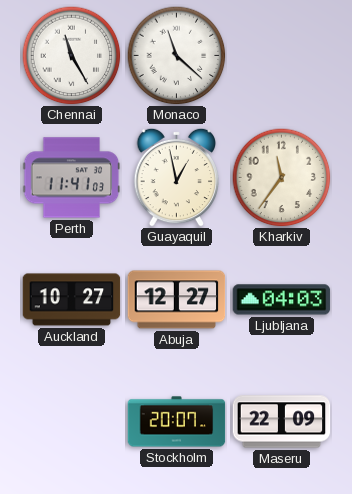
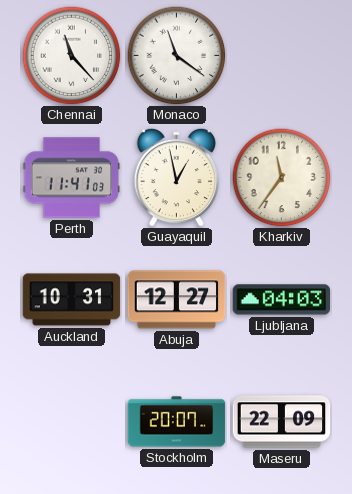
Chennai: 11:25 -> 11:23 (72, 56)
Monaco: 11:22 -> 11:21 (177, 56)
Auckland: 10:27 -> 10:31 (72, 300)
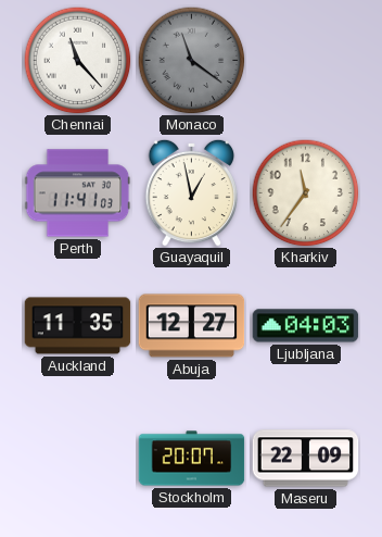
Monaco dial: white -> grey (192, 61)
Auckland: 10:31 -> 11:35 (78, 326)
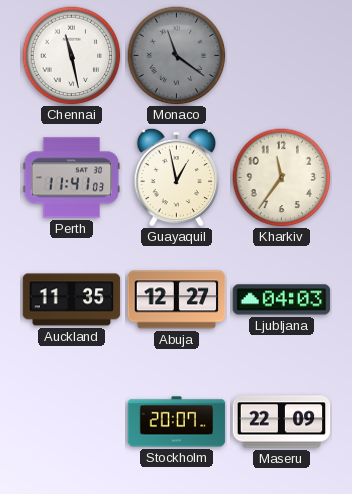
Chennai: 11:23 -> 11:28 (72, 56)
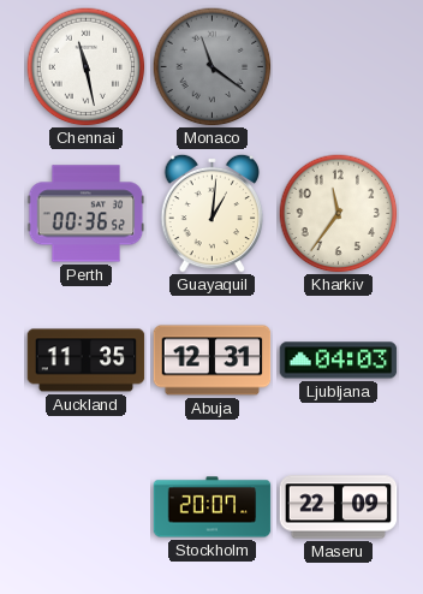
Perth: 11:41 -> 00:36 (87, 214)
Guayaquil: 12:58 -> 1:01 (213, 213)
Abuja: 12:27 -> 12:31 (213, 361)
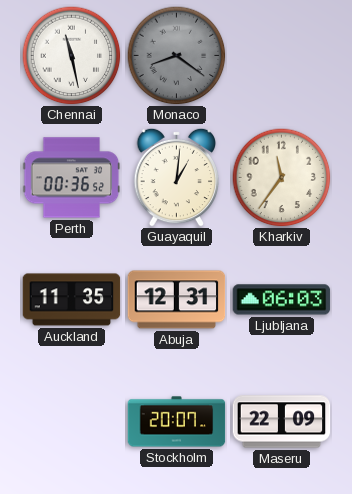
Monaco: 11:21 -> 8:21 (177, 56)
Ljubljana: 04:03 -> 06:03 (282, 300)
